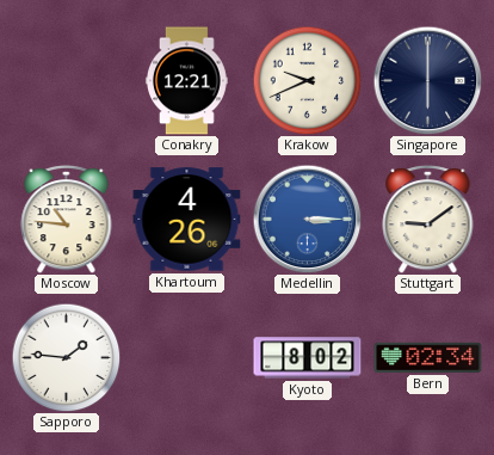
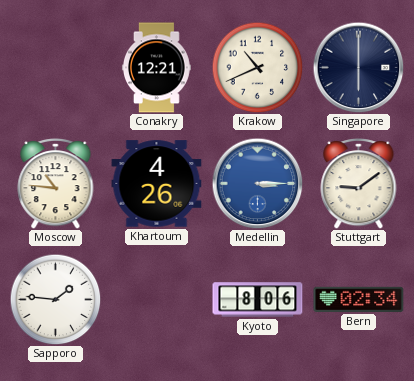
Krakow: 9:41 -> 10:41 (257, 67)
Kyoto: 8:02 -> 8:06 (258, 300)
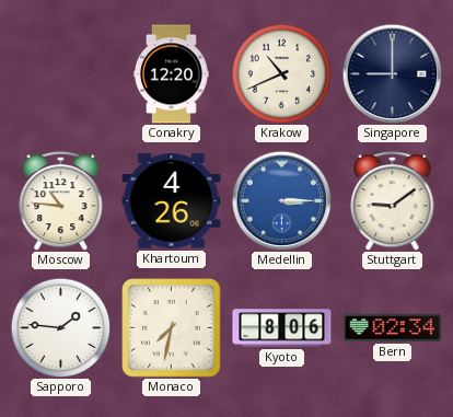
Conakry: 12:21 -> 12:20 (171, 74)
Singapore: 6:00 -> 9:00 (392, 73)
Monaco: none -> 7:32 (172, 328)
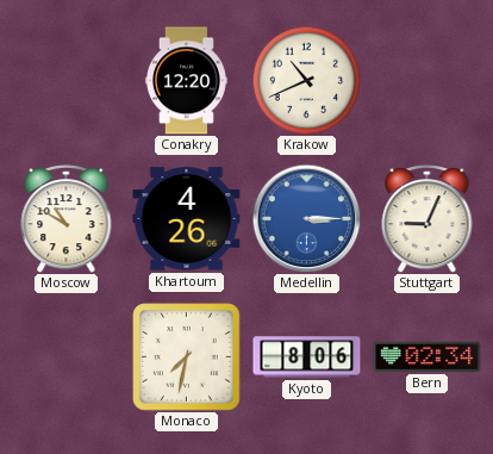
Singapore: 9:00 -> none (392, 73)
Moscow: 10:46 -> 10:50 (67, 219)
Stuttgart: 9:09 -> 9:04 (428, 219)
Sapporo: 1:46 -> none (60, 327)
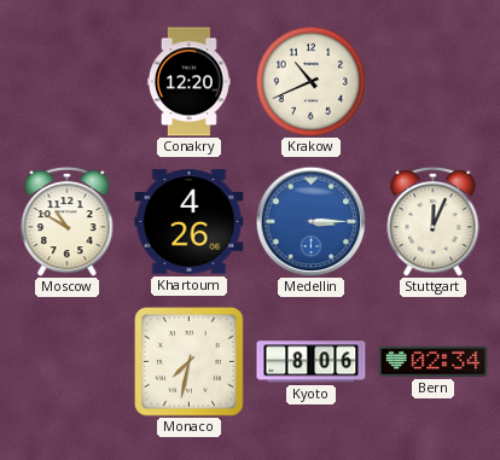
Stuttgart: 9:04 -> 12:04 (434, 222)
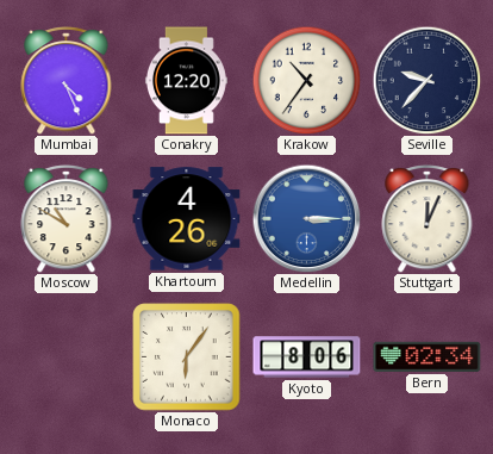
Mumbai: none -> 4:26 (67, 81)
Krakow: 10:41 -> 10:36 (306, 80)
Seville: none -> 9:37 (426, 80)
Monaco: 7:32 -> 6:06 (187, 357)
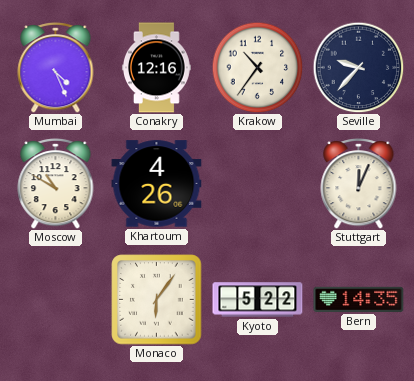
Conakry: 12:20 -> 12:16 (156, 68)
Medellin: 3:15 -> none (306, 218)
Kyoto: 8:06 -> 5:22 (258, 300)
Bern: 02:34 -> 14:35 (359, 299)
